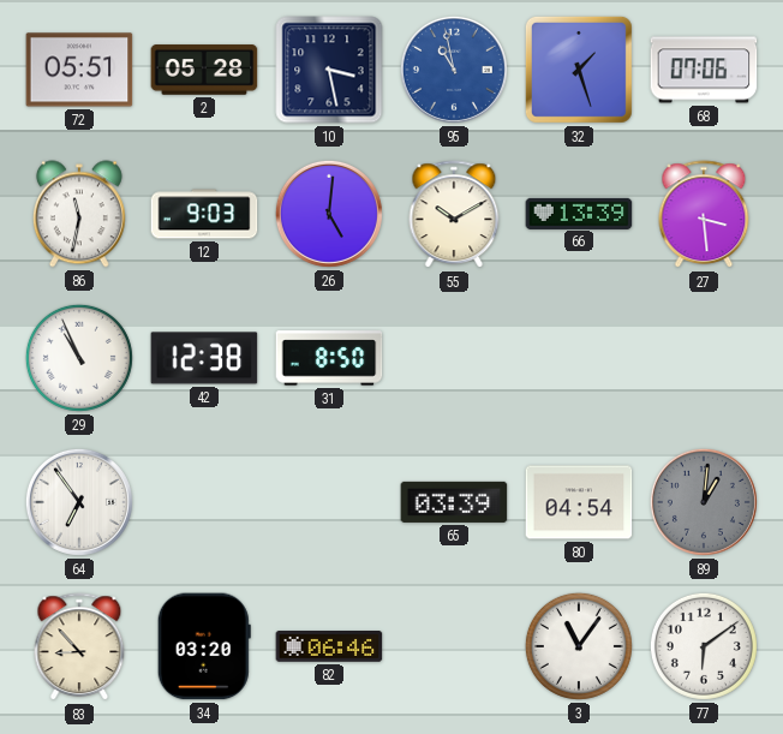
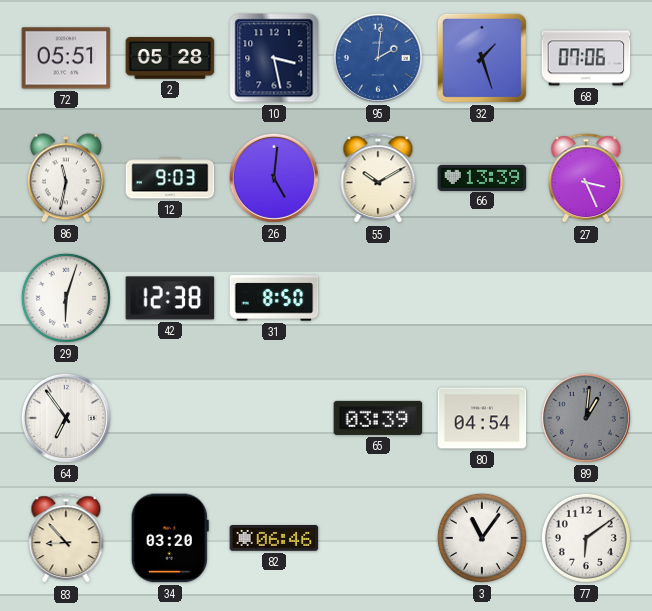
95: 10:58 -> 2:01 (378, 58)
27: 3:29 -> 3:26 (586, 179)
29: 10:56 -> 6:03 (66, 298)
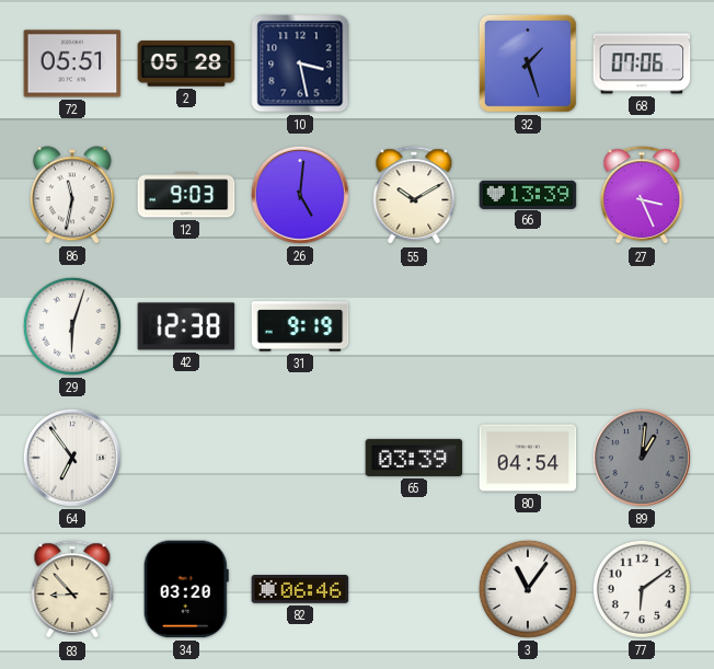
95: 2:01 -> none (378, 58)
31: 8:50 -> 9:19 (300, 326)
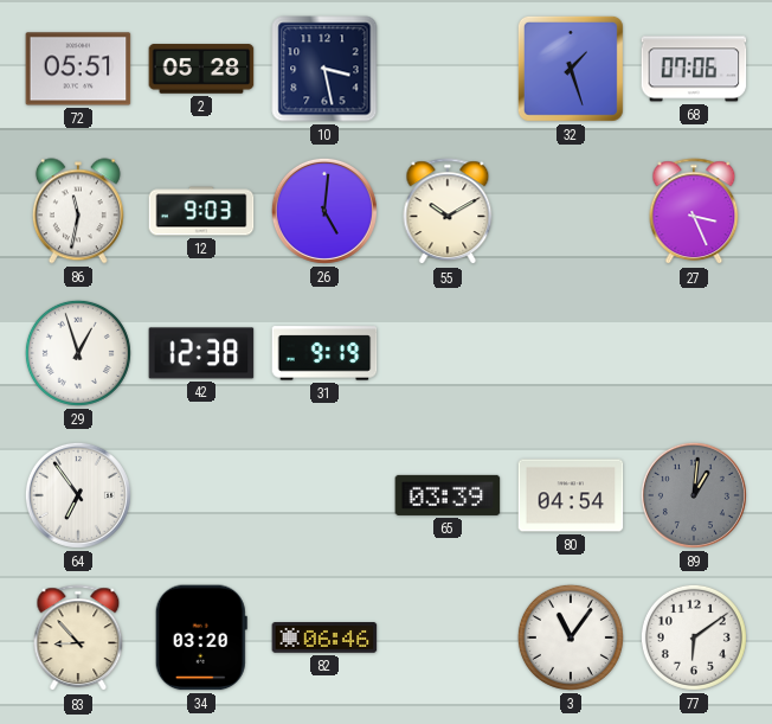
66: 13:39 -> none (528, 194)
29: 6:03 -> 12:57 (78, 353)
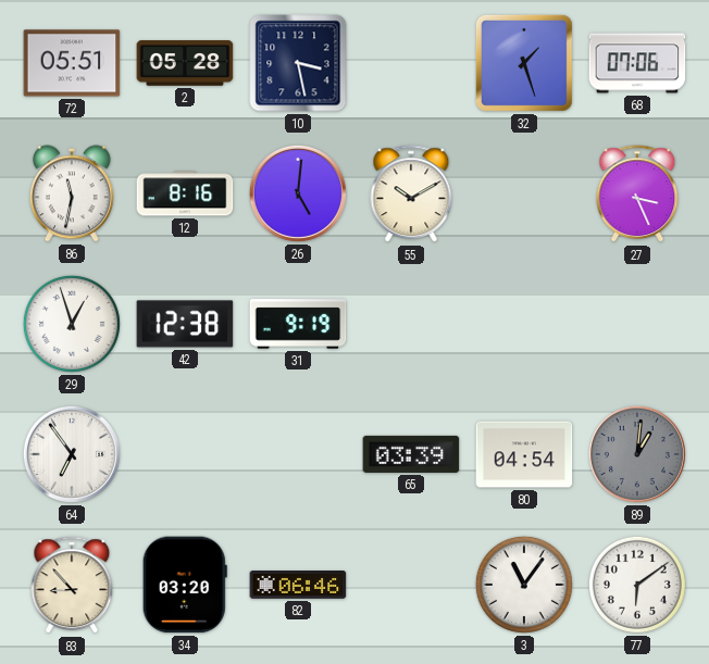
12: 9:03 -> 8:16 (185, 193)
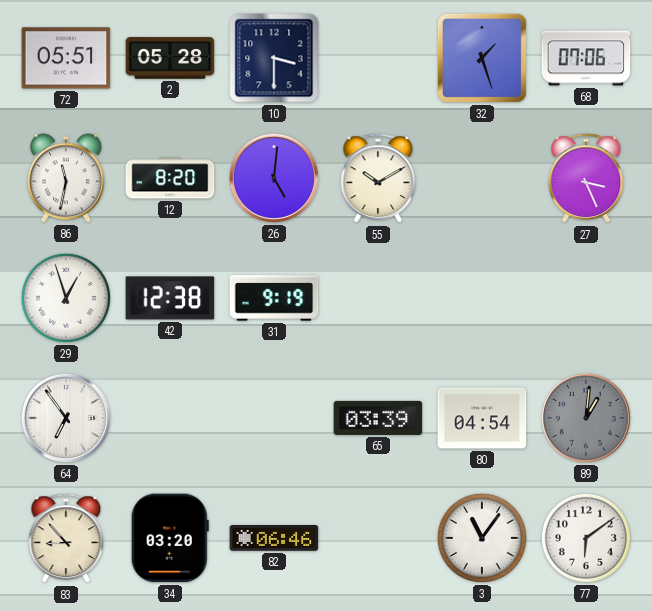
10: 3:28 -> 3:30 (274, 58)
12: 8:16 -> 8:20 (170, 178)
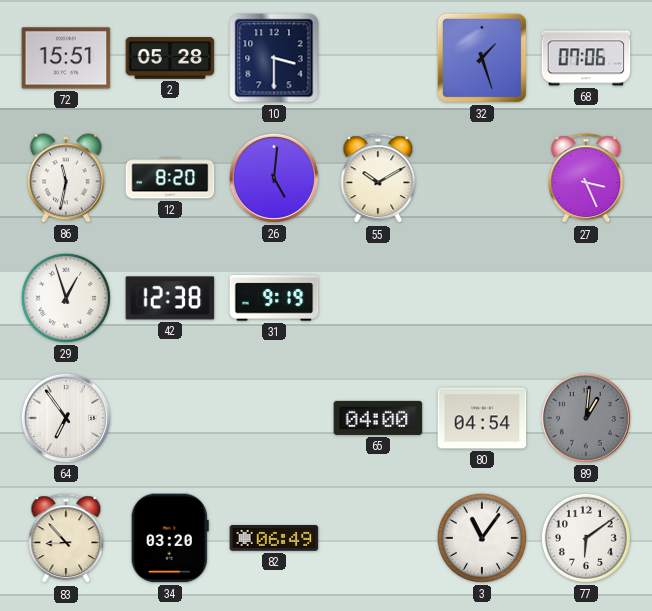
72: 05:51 -> 15:51 (66, 58)
65: 03:39 -> 04:00 (378, 418)
82: 06:46 -> 06:49 (274, 538)
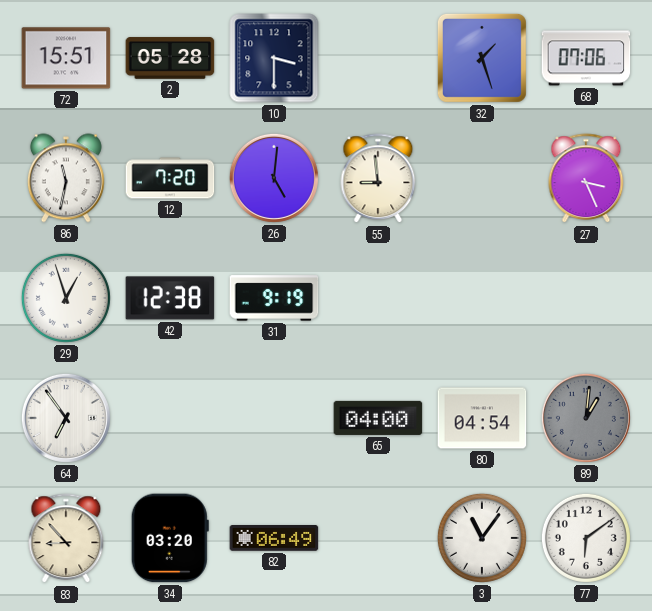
12: 8:20 -> 7:20 (170, 178)
55: 10:10 -> 8:59 (378, 179)
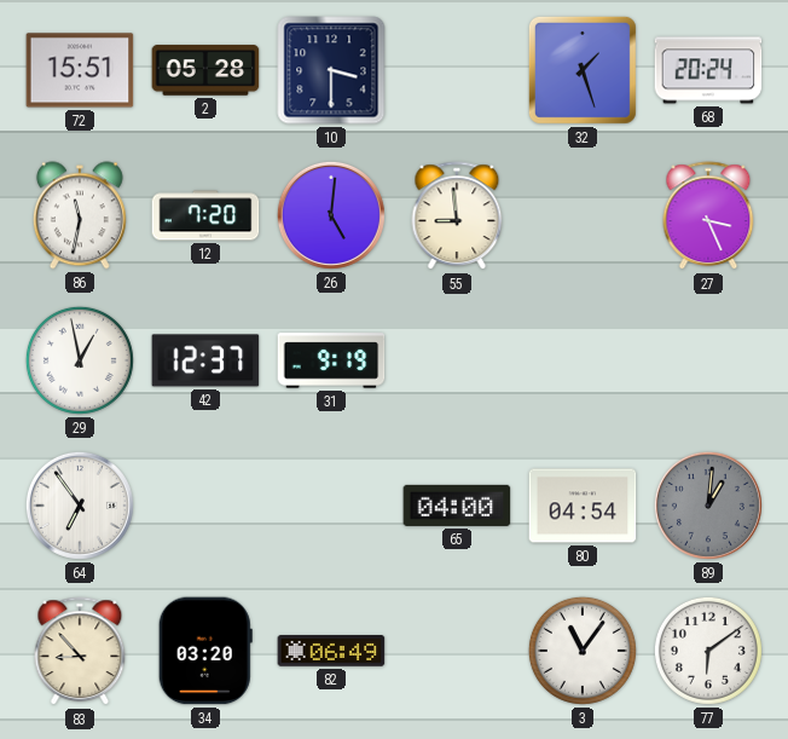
68: 07:06 -> 20:24 (708, 70)
29: 12:57 -> 12:58 (80, 360)
42: 12:38 -> 12:37 (205, 360)
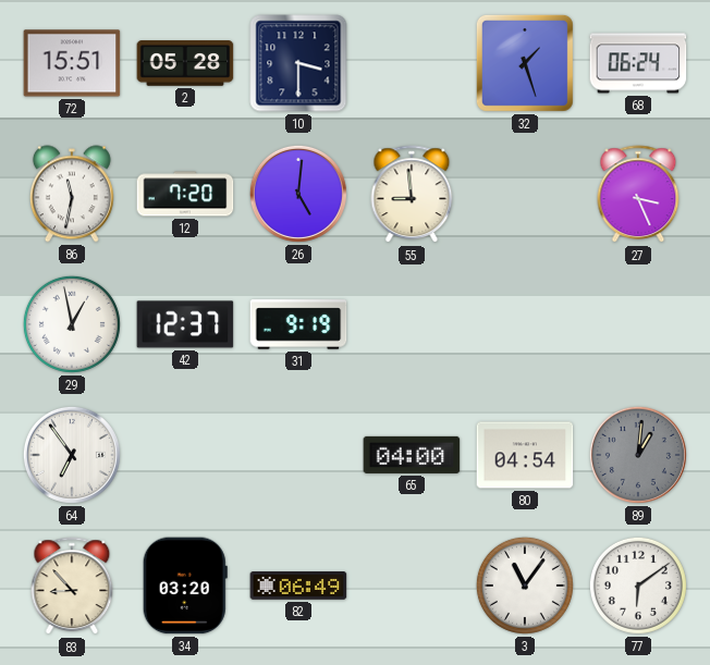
68: 20:24 -> 06:24 (638, 63)
